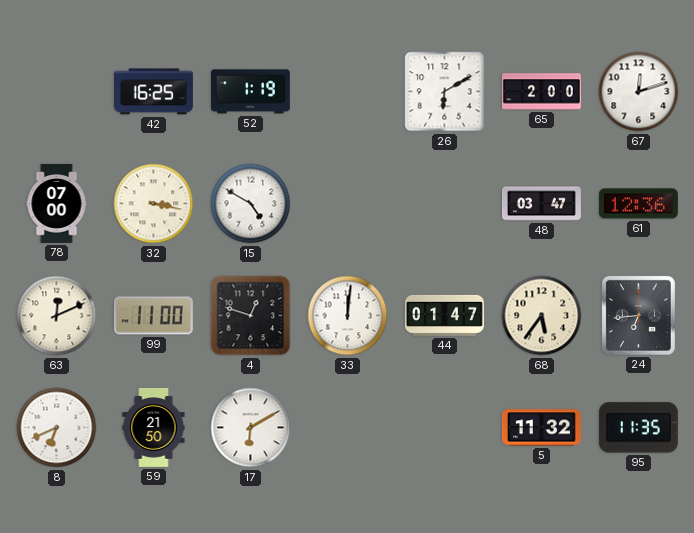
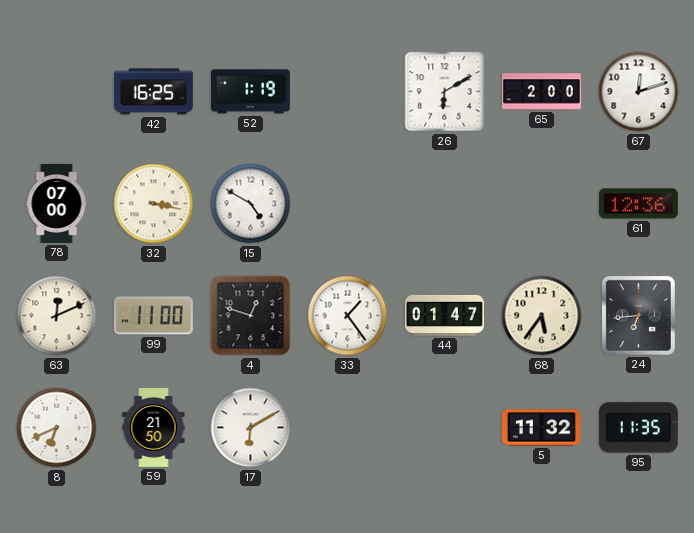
48: 03:47 -> none (542, 204)
33: 12:01 -> 1:24 (348, 316)
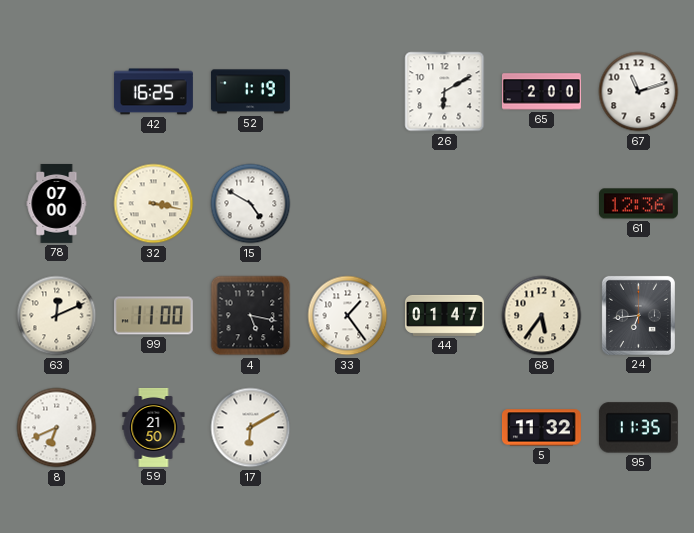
67: 12:12 -> 11:12 (639, 92)
4: 12:48 -> 5:17 (251, 316)
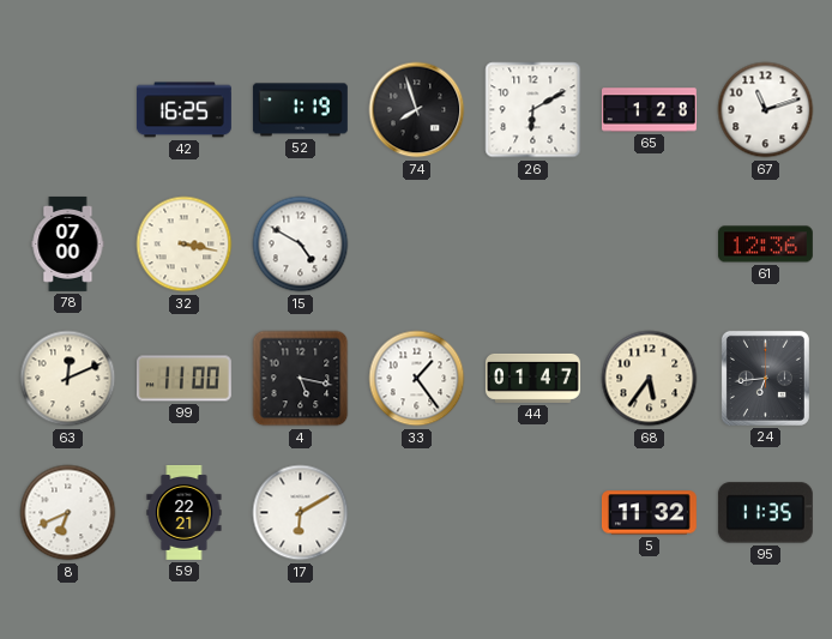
74: none -> 7:57 (417, 110)
65: 2:00 -> 1:28 (650, 110)
59: 21:50 -> 22:21 (185, 512)
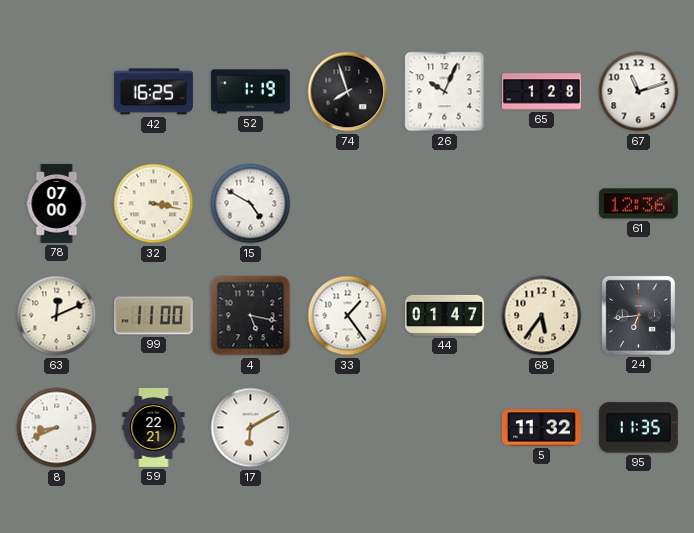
26: 6:10 -> 10:04 (445, 92)
8: 6:41 -> 8:41 (57, 428)
